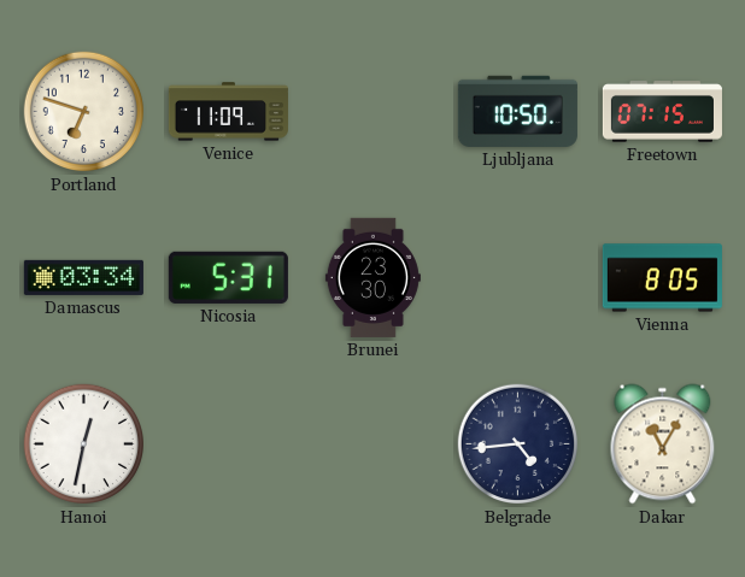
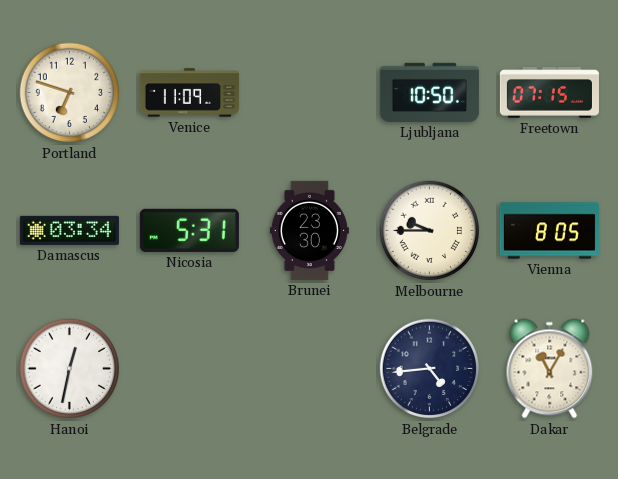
Melbourne: none -> 9:45 (430, 231)
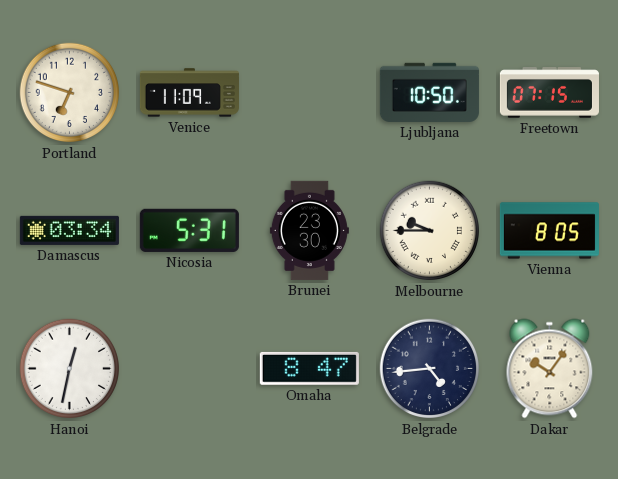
Omaha: none -> 8:47 (309, 368)
Dakar: 11:05 -> 10:06 (550, 369)
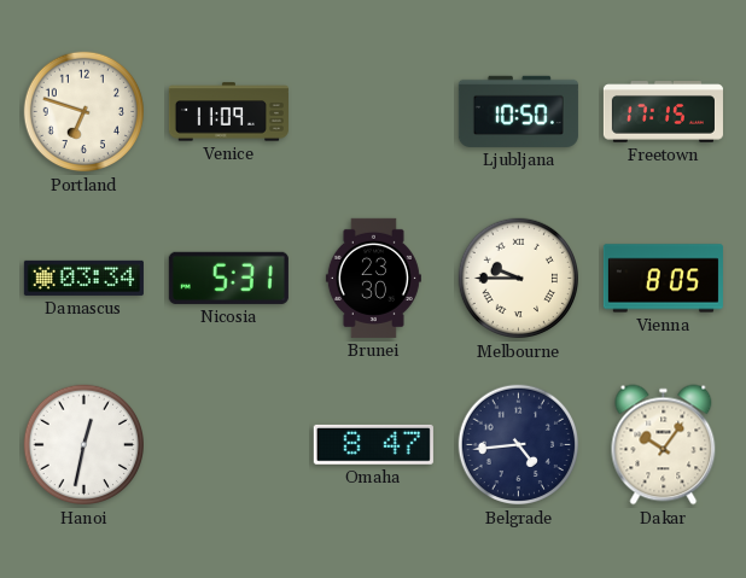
Freetown: 07:15 -> 17:15 (663, 112)
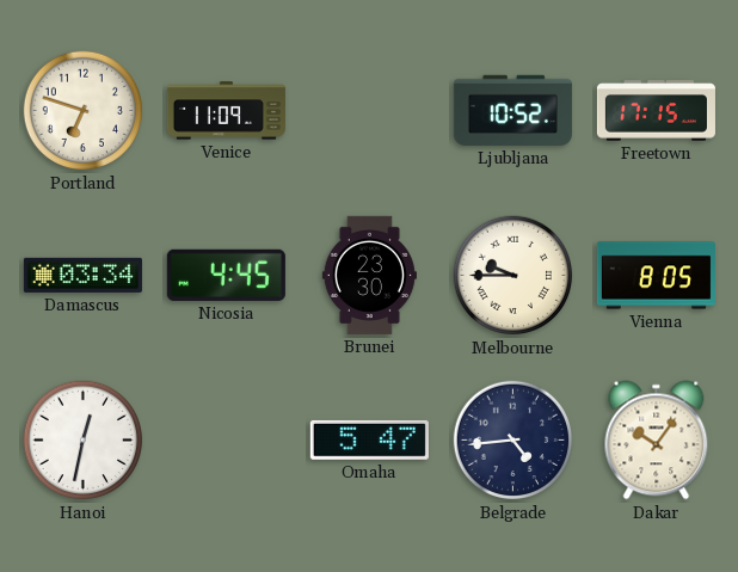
Ljubljana: 10:50 -> 10:52 (512, 110)
Nicosia: 5:31 -> 4:45 (226, 275)
Omaha: 8:47 -> 5:47 (369, 439)
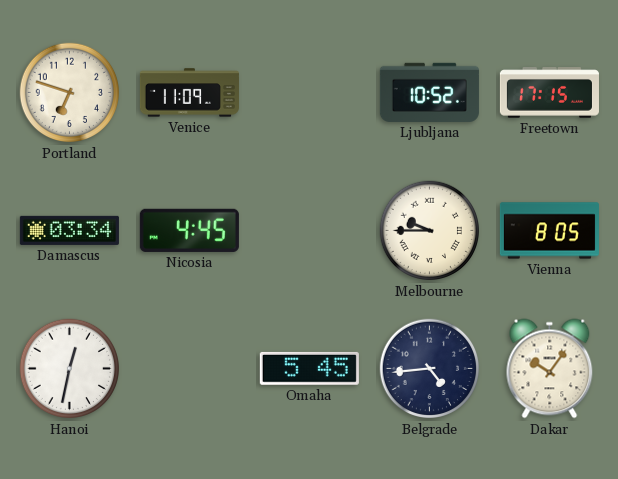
Brunei: 23:30 -> none (369, 275)
Omaha: 5:47 -> 5:45 (309, 368)
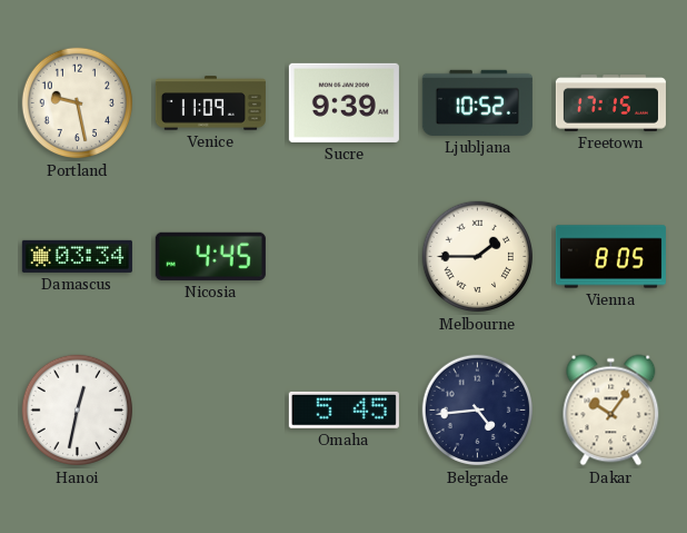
Portland: 6:48 -> 9:28 (78, 103)
Sucre: none -> 9:39 (343, 102)
Melbourne: 9:45 -> 1:45 (478, 257)
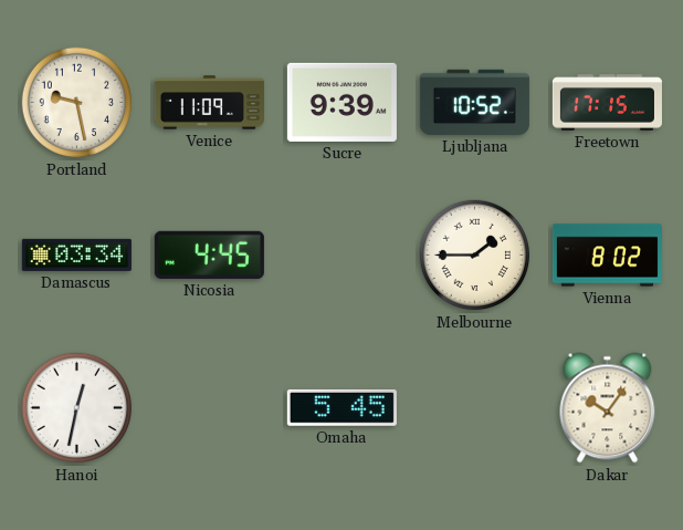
Vienna: 8:05 -> 8:02 (607, 256)
Belgrade: 4:44 -> none (478, 411)
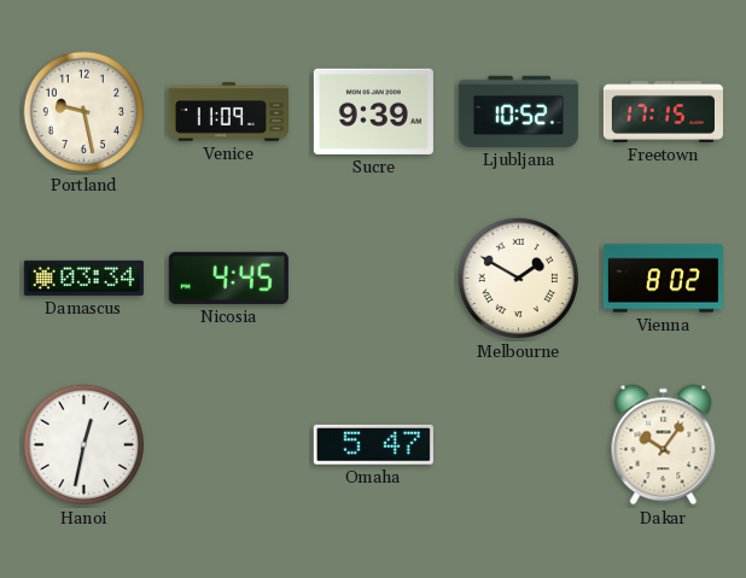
Melbourne: 1:45 -> 1:50 (519, 279)
Omaha: 5:45 -> 5:47 (373, 444)
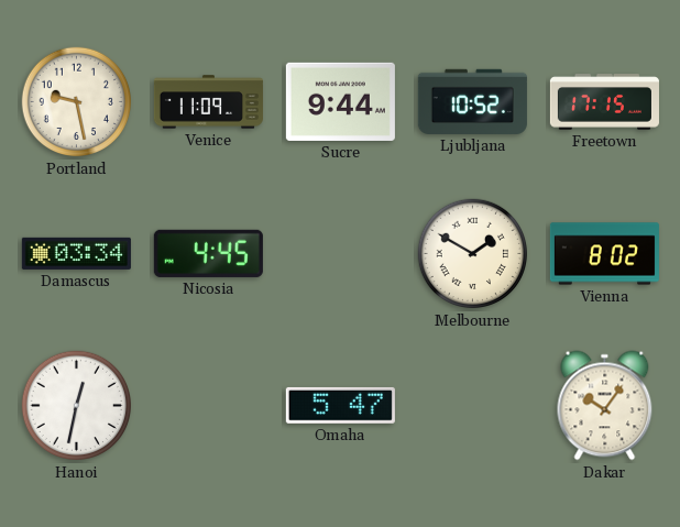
Sucre: 9:39 -> 9:44 (340, 101)
